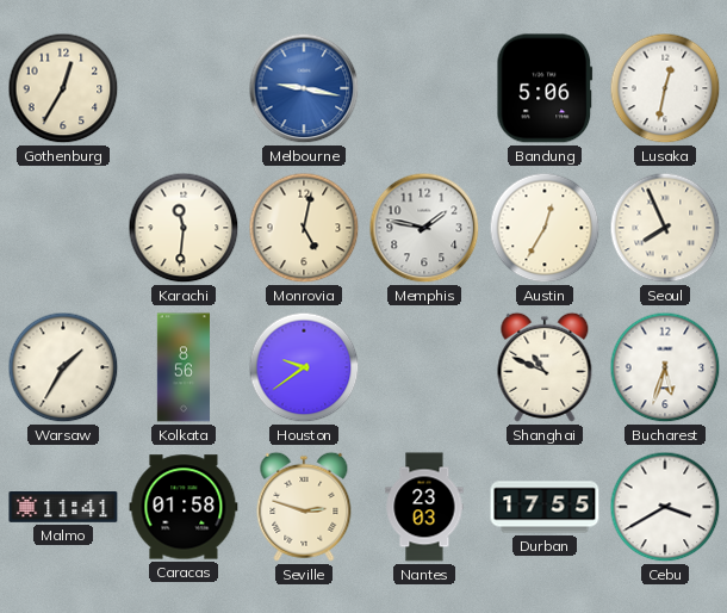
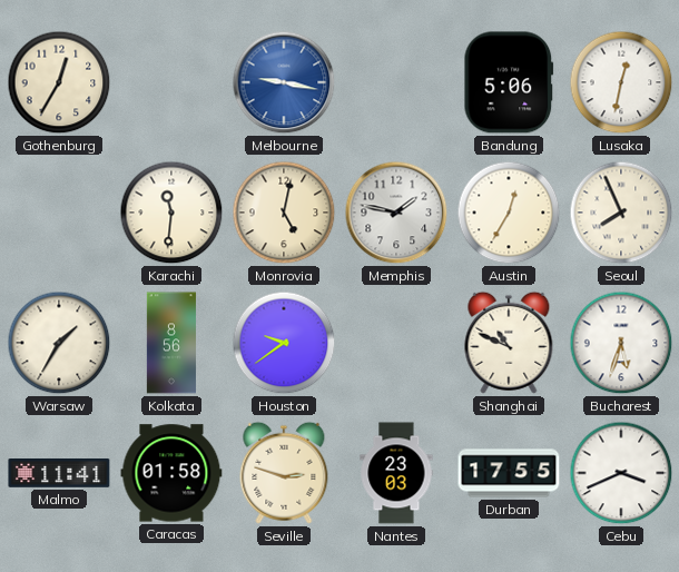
Cebu: 3:40 -> 3:41 (621, 473)
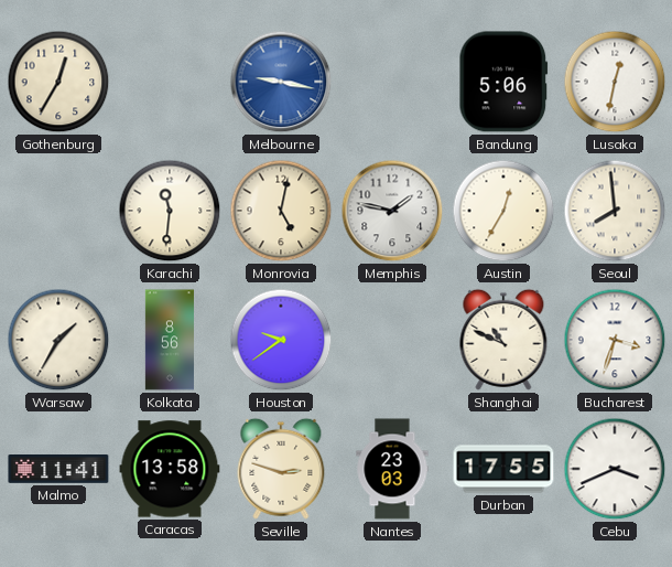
Seoul: 7:56 -> 7:59 (615, 211)
Bucharest: 5:33 -> 3:33 (615, 340)
Caracas: 01:58 -> 13:58 (170, 469)
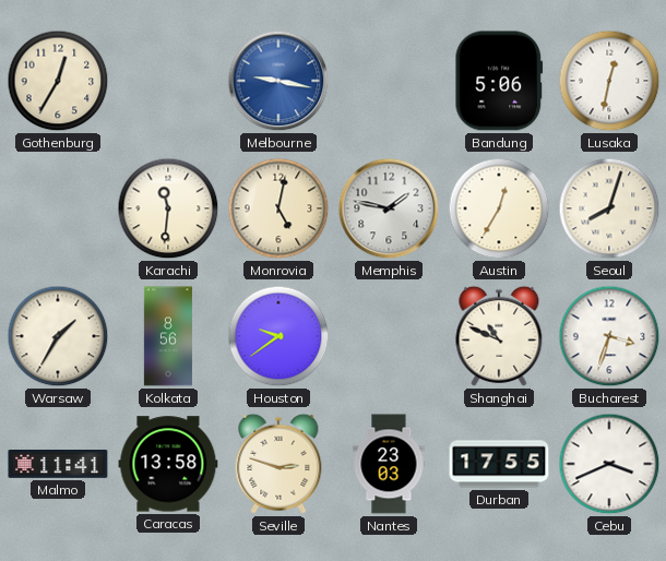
Seoul: 7:59 -> 8:03 (609, 208)
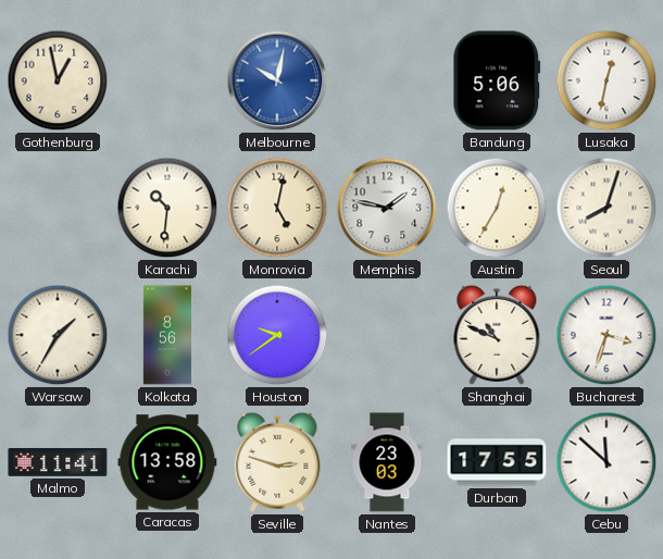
Gothenburg: 12:35 -> 12:58 (58, 80)
Melbourne: 9:17 -> 10:02 (277, 80)
Karachi: 11:31 -> 10:31 (167, 208)
Cebu: 3:41 -> 11:52 (606, 462)
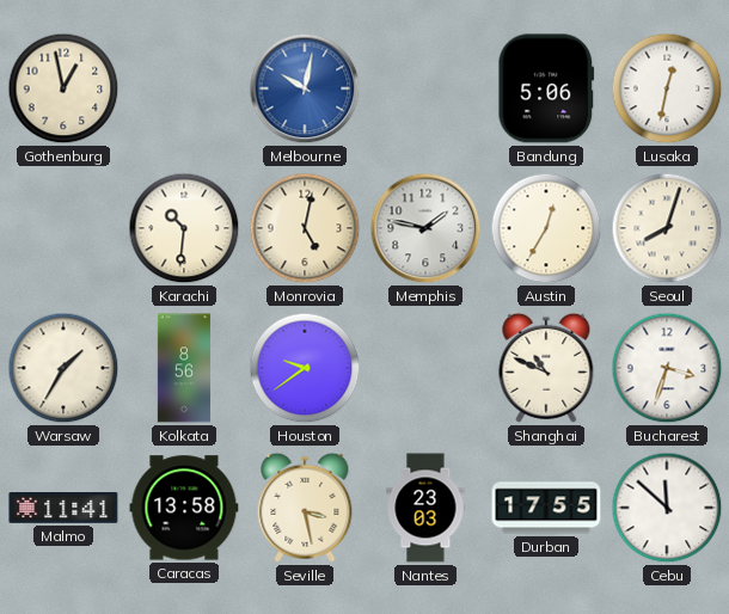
Seville: 2:48 -> 3:28 (305, 508)
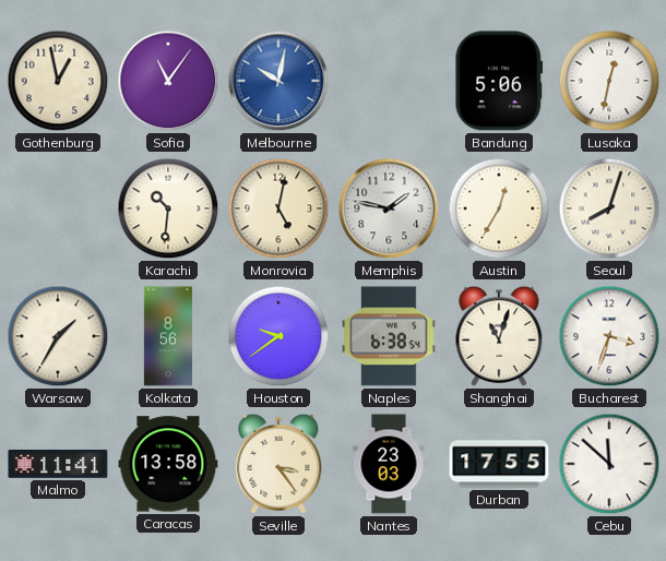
Sofia: none -> 11:06 (168, 81)
Naples: none -> 6:38 (390, 336)
Shanghai: 10:49 -> 11:03 (499, 336)
Seville: 3:28 -> 3:24 (278, 464)
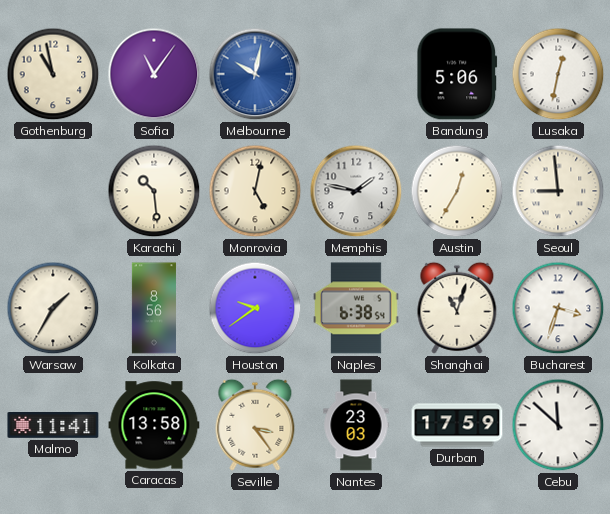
Gothenburg: 12:58 -> 10:58 (53, 74)
Karachi: 10:31 -> 10:29 (154, 191)
Seoul: 8:03 -> 8:59 (558, 191)
Durban: 17:55 -> 17:59 (457, 425)
